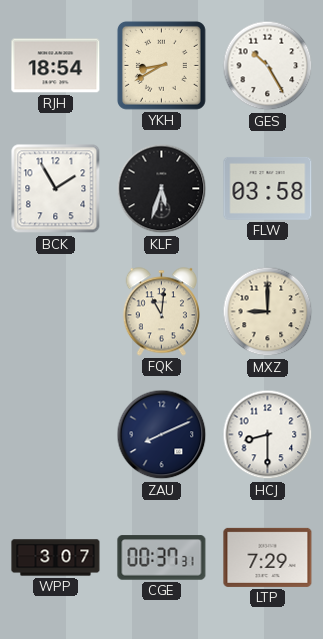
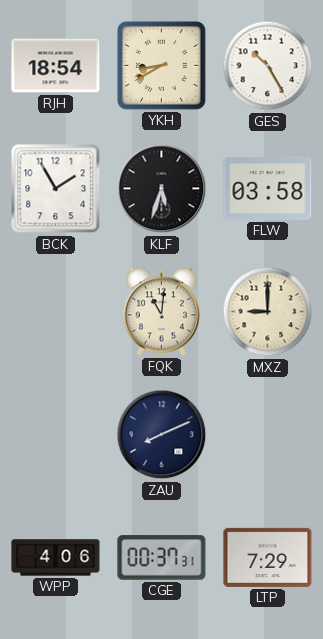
HCJ: 8:30 -> none (268, 435)
WPP: 3:07 -> 4:06 (56, 558)
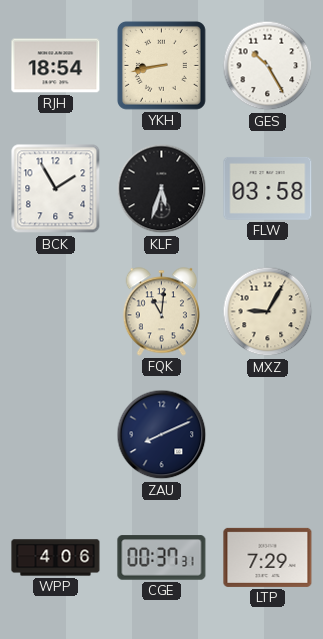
YKH: 8:40 -> 8:43 (161, 65)
MXZ: 9:00 -> 9:05 (268, 312)
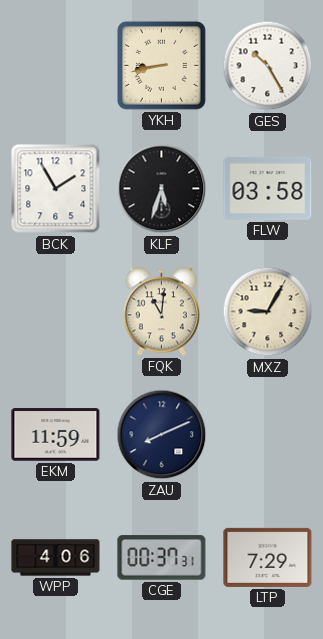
RJH: 18:54 -> none (56, 66)
EKM: none -> 11:59 (56, 435)
